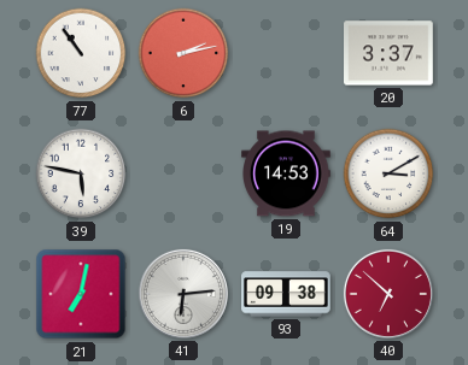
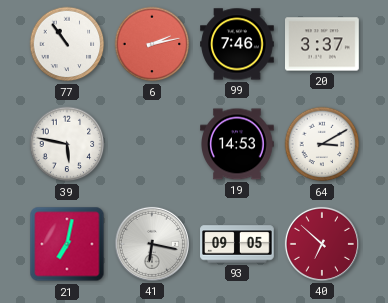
99: none -> 7:46 (237, 44)
41: 6:14 -> 6:17 (152, 244)
93: 09:38 -> 09:05 (237, 244)
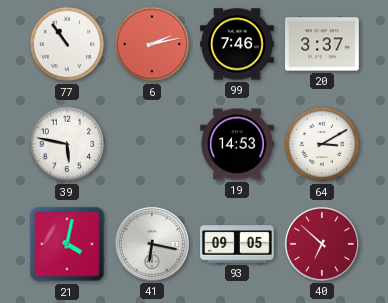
21: 7:02 -> 4:02 (67, 244)
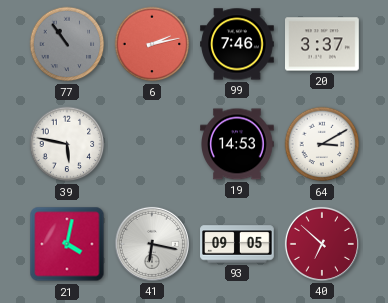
77 dial: white -> grey (67, 44)
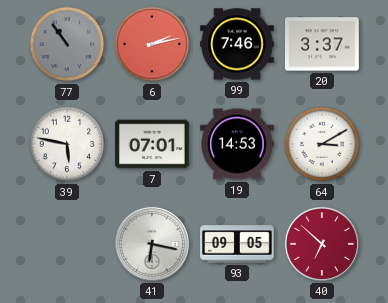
7: none -> 07:01 (152, 144)
21: 4:02 -> none (67, 244)
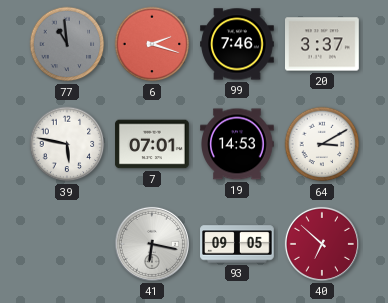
77: 10:54 -> 10:59 (67, 44)
6: 2:13 -> 2:18 (152, 44)
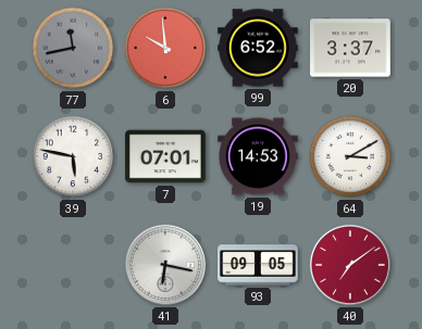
77: 10:59 -> 11:43 (73, 48)
6: 2:18 -> 9:59 (165, 48)
99: 7:46 -> 6:52 (258, 48)
40: 6:52 -> 7:09 (350, 265)
